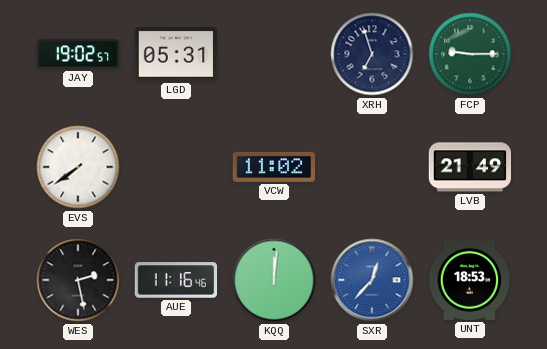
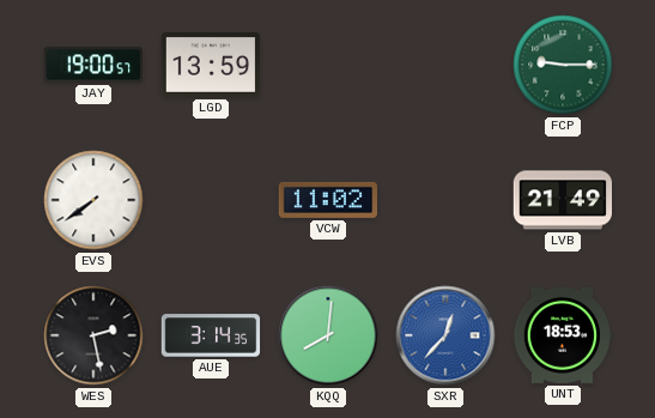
JAY: 19:02 -> 19:00 (92, 65)
LGD: 05:31 -> 13:59 (211, 65)
XRH: 6:57 -> none (372, 54)
AUE: 11:16 -> 3:14 (211, 335)
KQQ: 12:01 -> 8:01 (328, 335)
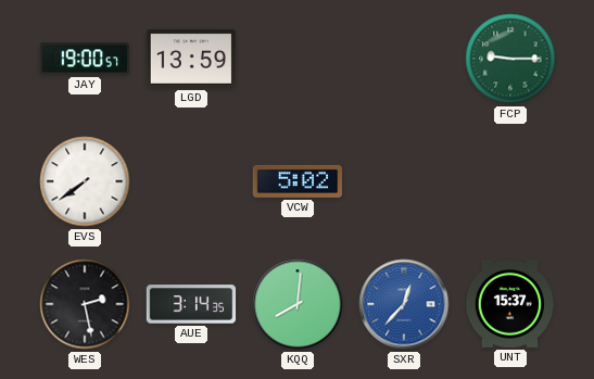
VCW: 11:02 -> 5:02 (296, 181)
LVB: 21:49 -> none (562, 200)
UNT: 18:53 -> 15:37 (510, 304)
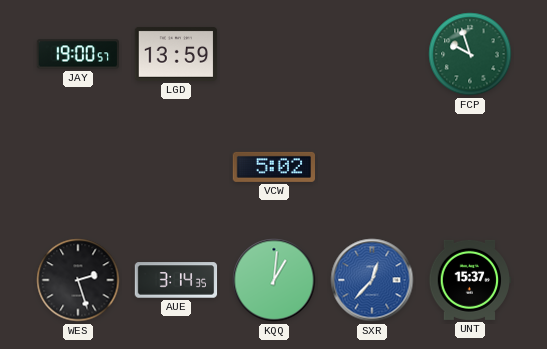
FCP: 9:15 -> 9:57 (470, 54)
EVS: 7:39 -> none (85, 181)
WES: 2:28 -> 2:27 (78, 280)
KQQ: 8:01 -> 1:01 (274, 280)
